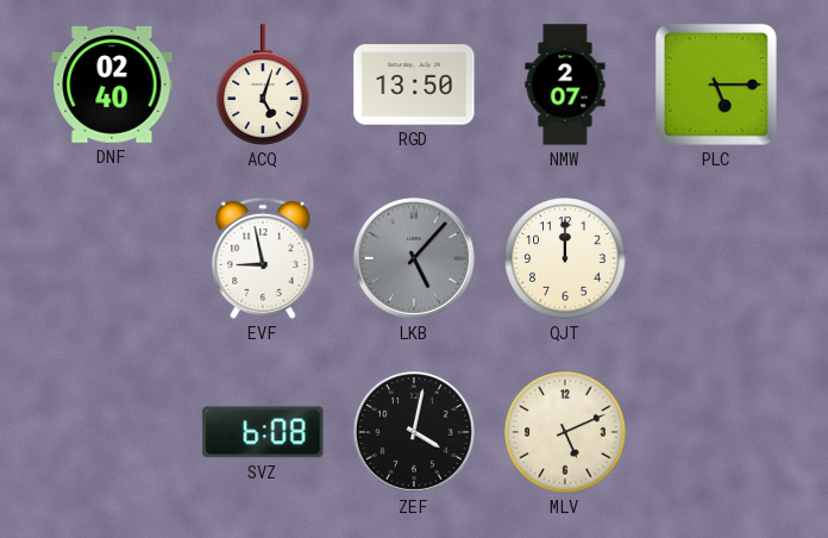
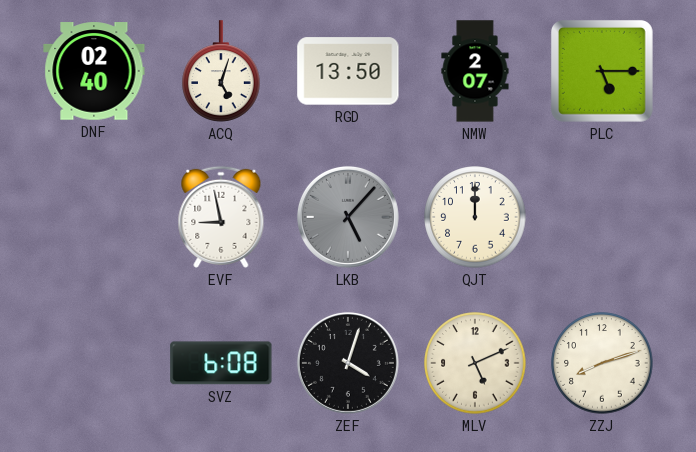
ZEF: 4:02 -> 4:03 (348, 363)
ZZJ: none -> 8:12 (602, 363)
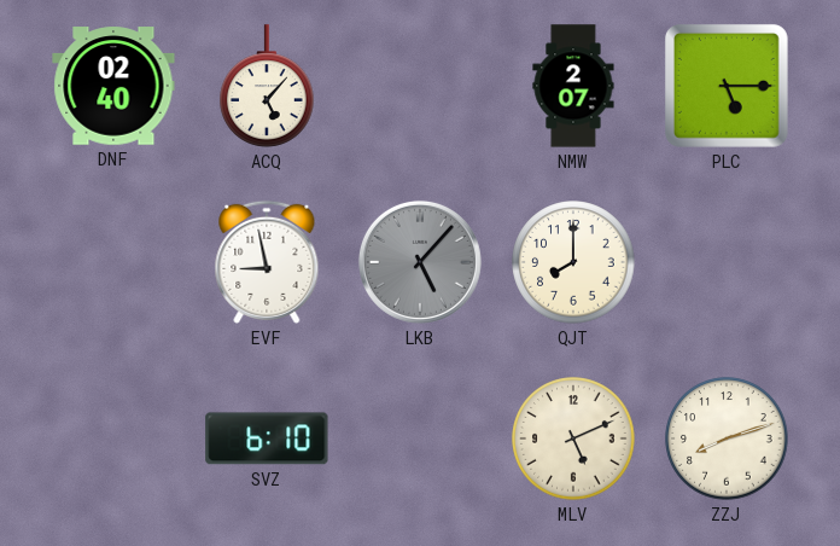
ACQ: 5:03 -> 5:07 (267, 86)
RGD: 13:50 -> none (348, 71)
QJT: 12:00 -> 8:00 (573, 262)
SVZ: 6:08 -> 6:10 (267, 438)
ZEF: 4:03 -> none (348, 363)
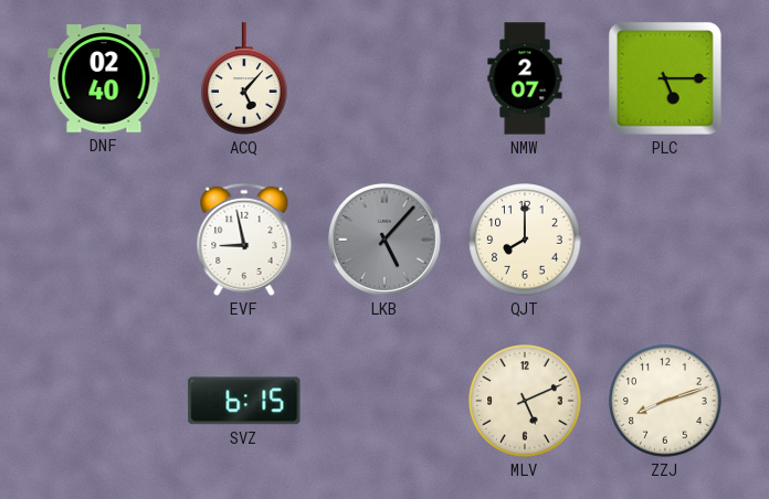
SVZ: 6:10 -> 6:15 (244, 401)
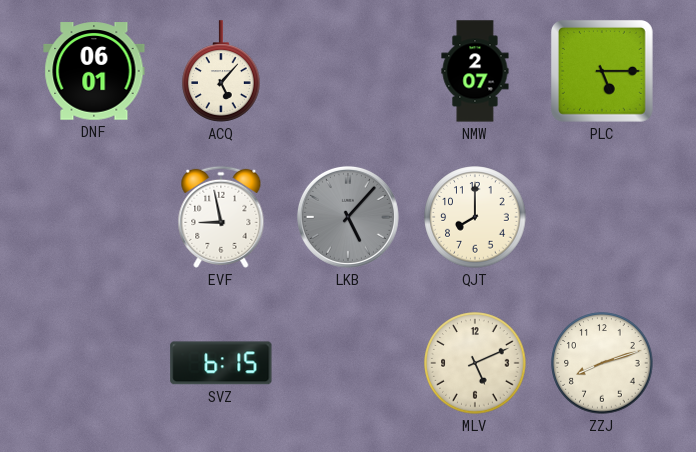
DNF: 02:40 -> 06:01 (94, 71)
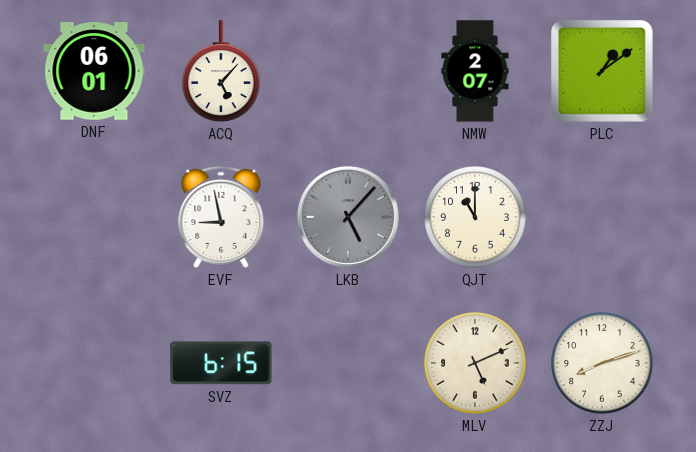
PLC: 5:15 -> 1:09 (602, 71)
QJT: 8:00 -> 11:00 (475, 217)
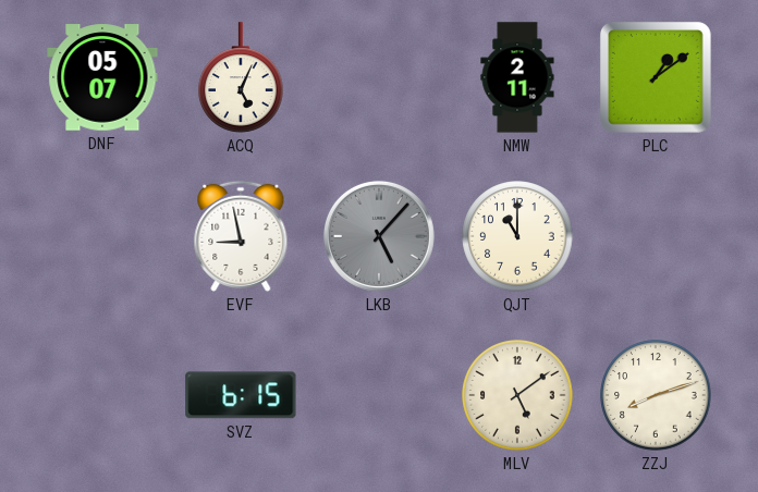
DNF: 06:01 -> 05:07 (102, 77)
ACQ: 5:07 -> 5:04 (241, 77)
NMW: 2:07 -> 2:11 (517, 77)
MLV: 5:11 -> 5:09 (517, 395)
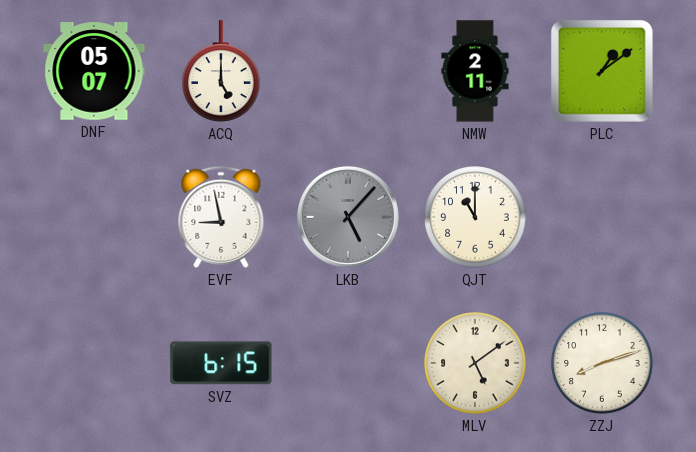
ACQ: 5:04 -> 5:00 (221, 71)
